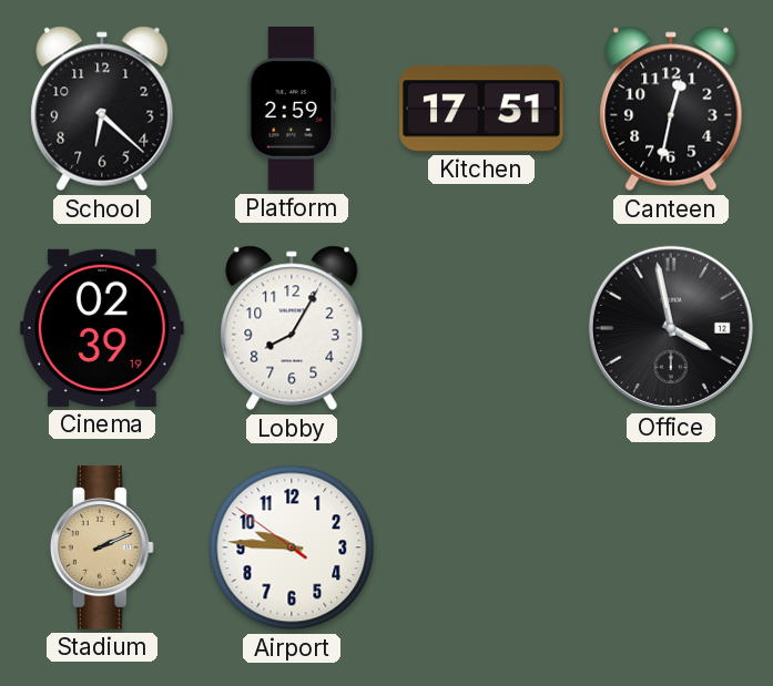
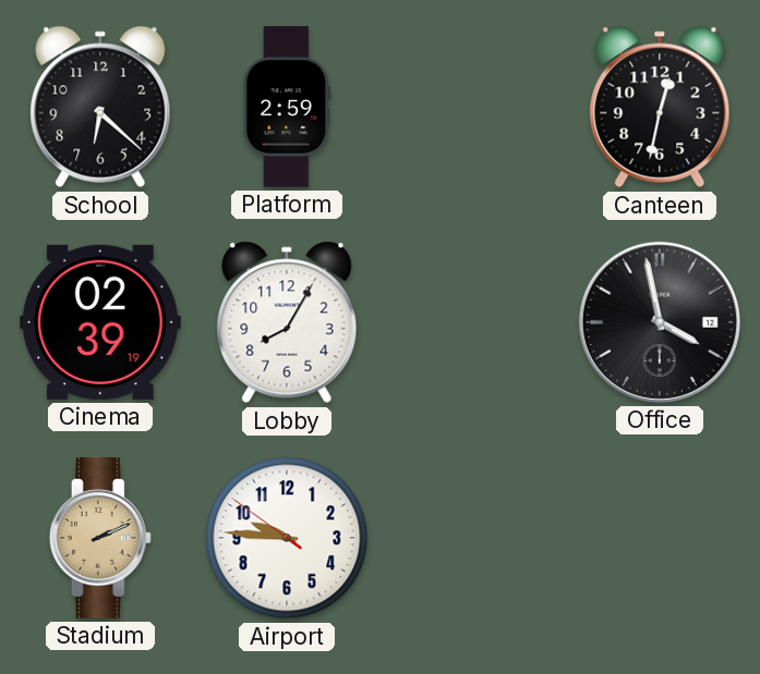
Kitchen: 17:51 -> none (482, 109)
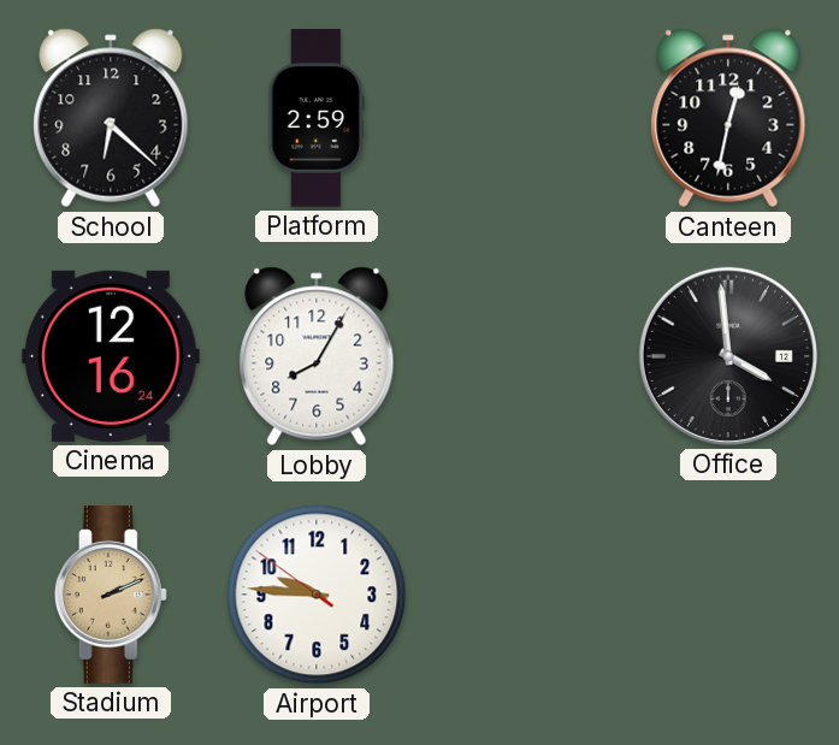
Cinema: 02:39 -> 12:16 (111, 356)
Office: 3:58 -> 3:59 (728, 356)
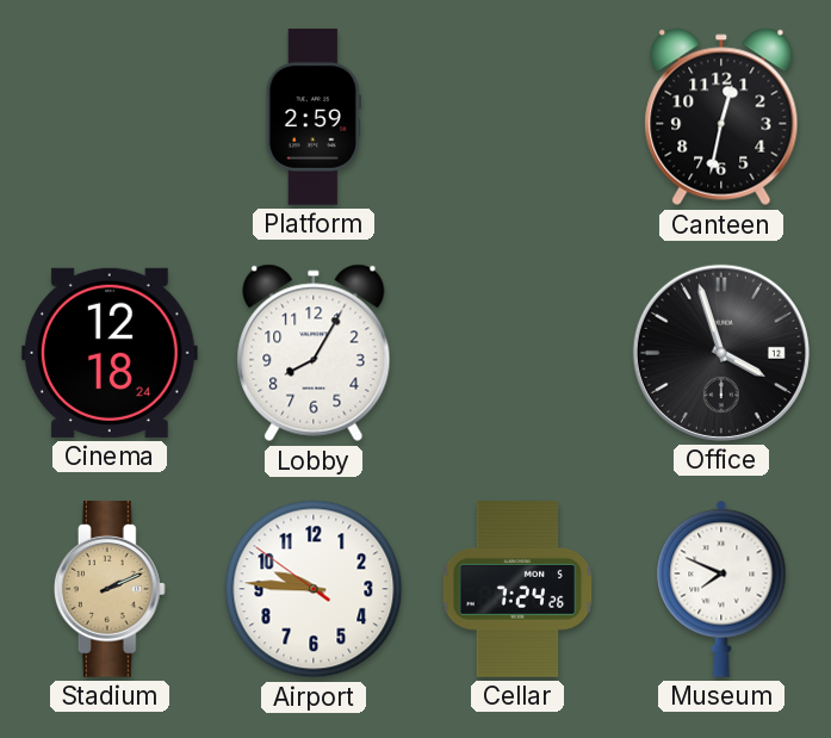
School: 6:22 -> none (111, 118)
Cinema: 12:16 -> 12:18 (110, 353)
Office: 3:59 -> 3:57 (721, 353)
Cellar: none -> 7:24 (517, 589)
Museum: none -> 7:49 (721, 589)
